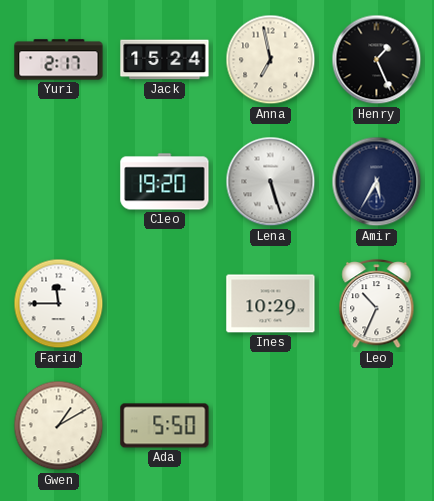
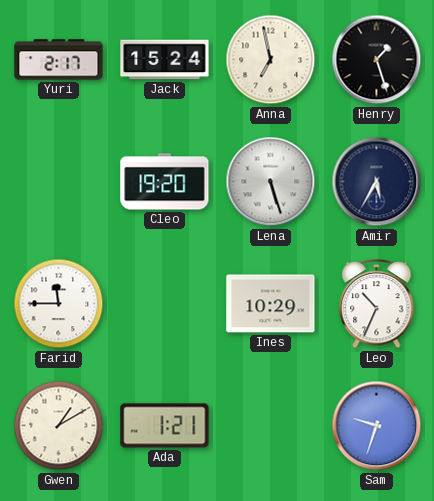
Henry: 1:26 -> 1:27 (377, 60)
Ada: 5:50 -> 1:21 (165, 426)
Sam: none -> 9:33 (377, 426)
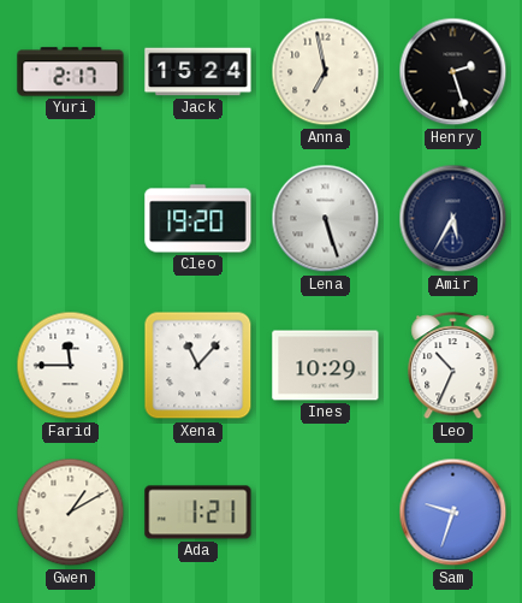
Henry: 1:27 -> 2:27 (453, 72)
Xena: none -> 11:07 (198, 366)
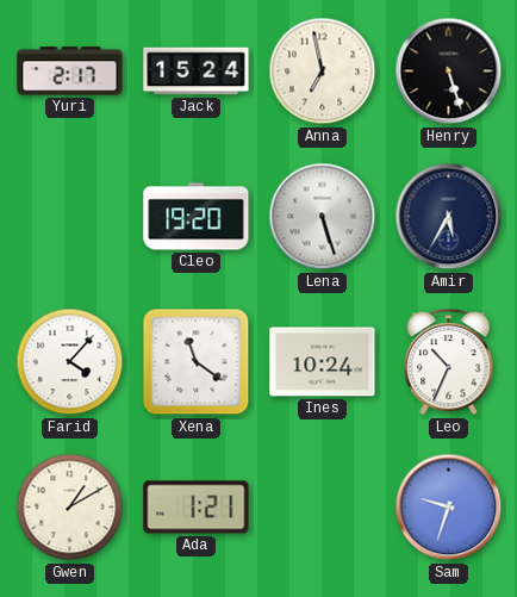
Henry: 2:27 -> 5:27 (449, 71)
Farid: 11:45 -> 4:07 (70, 362)
Xena: 11:07 -> 11:21 (197, 362)
Ines: 10:29 -> 10:24 (323, 362)
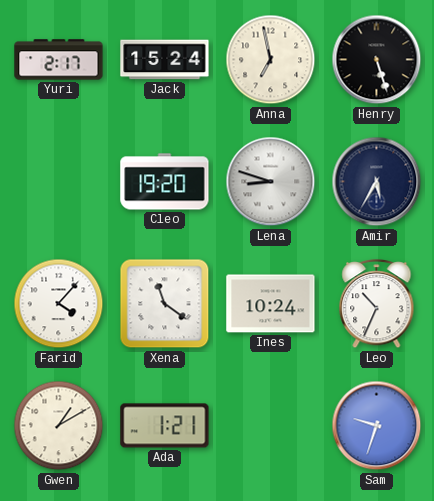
Lena: 5:27 -> 8:48 (271, 182)
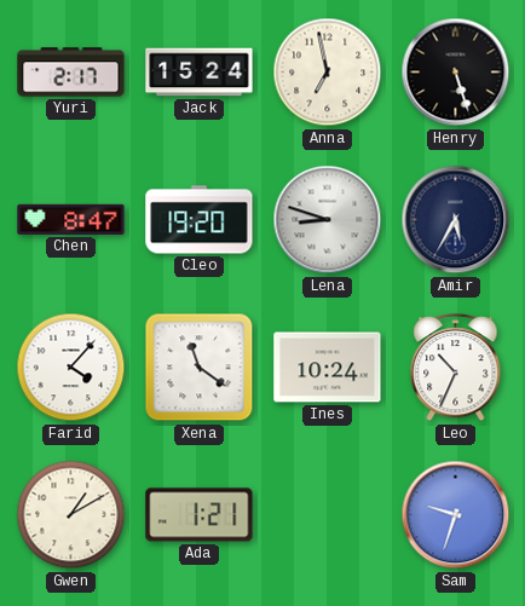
Chen: none -> 8:47 (71, 219)
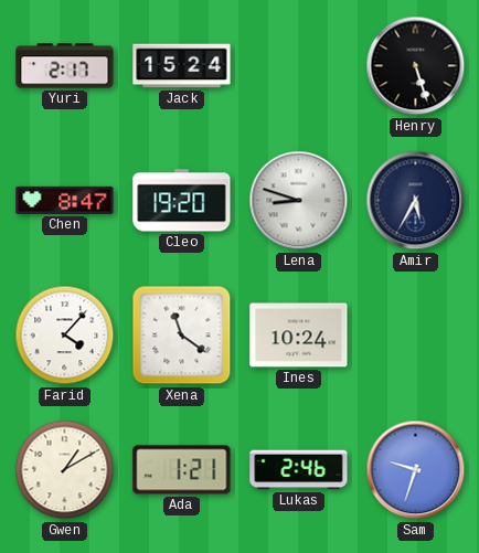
Anna: 6:58 -> none (328, 73)
Leo: 10:34 -> none (456, 368)
Lukas: none -> 2:46 (299, 470)
